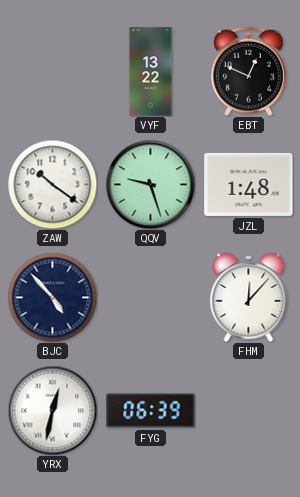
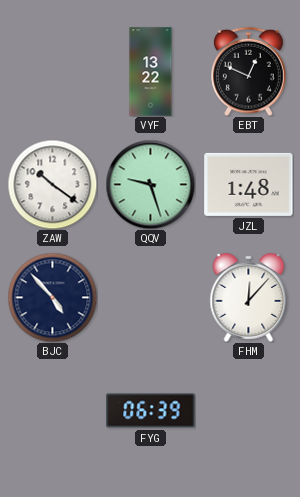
YRX: 12:32 -> none (52, 410)
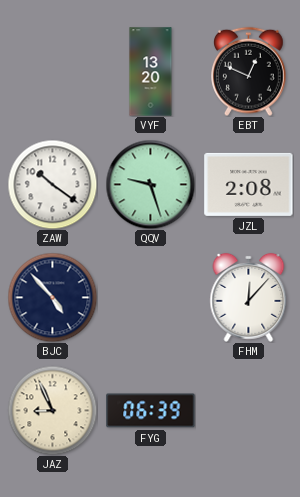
VYF: 13:22 -> 13:20 (151, 72)
JZL: 1:48 -> 2:08 (249, 184)
JAZ: none -> 8:56 (52, 410)
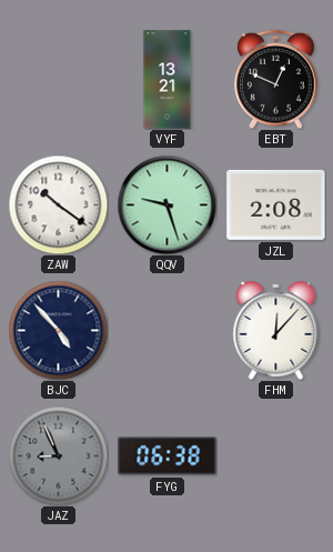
VYF: 13:20 -> 13:21 (168, 80)
JAZ dial: cream -> grey (58, 455)
FYG: 06:39 -> 06:38 (168, 456)
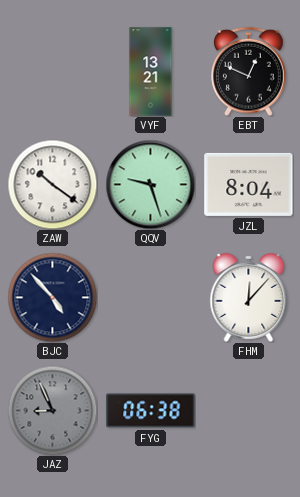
JZL: 2:08 -> 8:04 (249, 184)
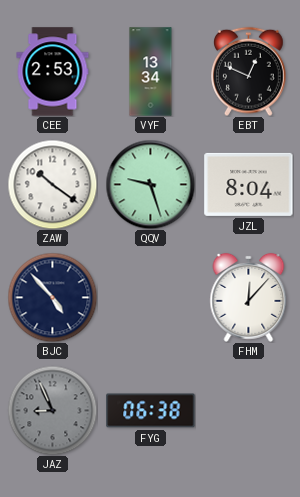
CEE: none -> 2:53 (53, 72)
VYF: 13:21 -> 13:34 (151, 72)
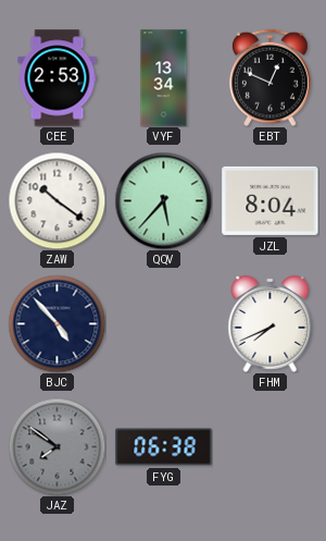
QQV: 9:27 -> 5:37 (163, 200)
FHM: 12:07 -> 7:41 (271, 323)
JAZ: 8:56 -> 7:51 (57, 446)
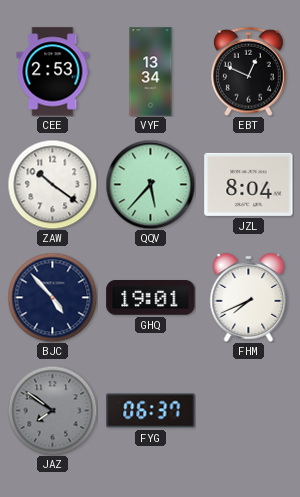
GHQ: none -> 19:01 (151, 298)
FYG: 06:38 -> 06:37 (151, 411)
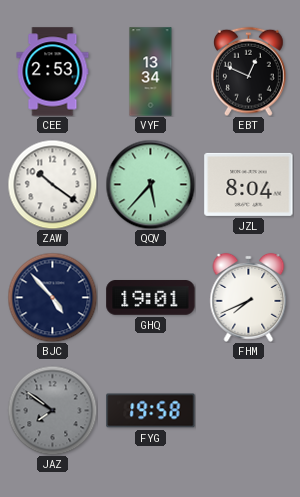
FYG: 06:37 -> 19:58 (151, 411)
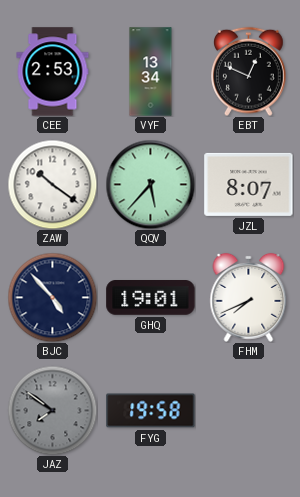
JZL: 8:04 -> 8:07 (249, 184)
